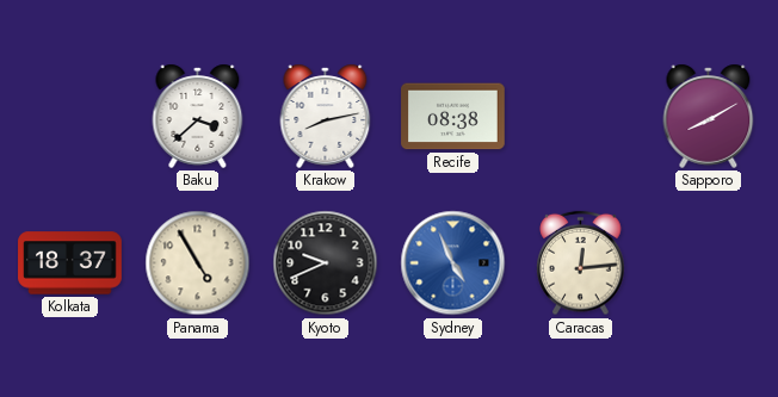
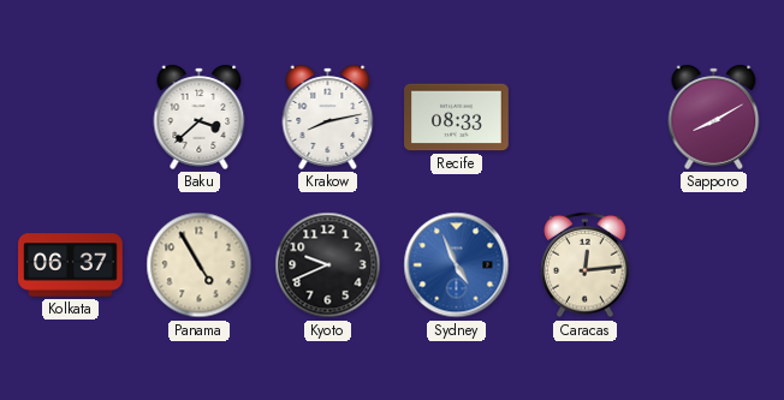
Recife: 08:38 -> 08:33 (457, 118)
Kolkata: 18:37 -> 06:37 (71, 265)
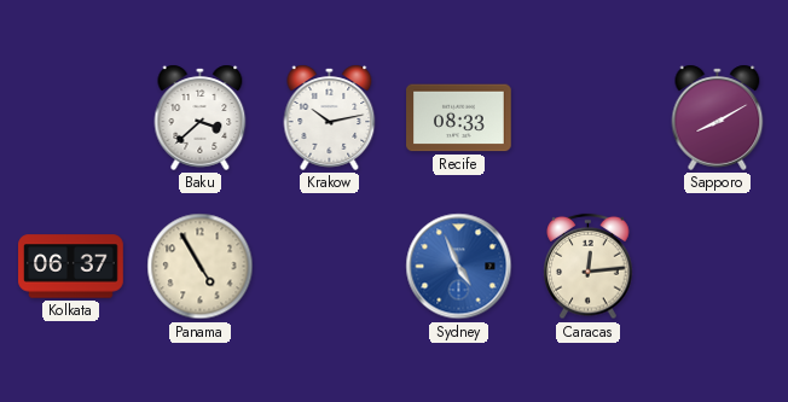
Krakow: 8:13 -> 10:13 (330, 117)
Kyoto: 9:41 -> none (328, 265)
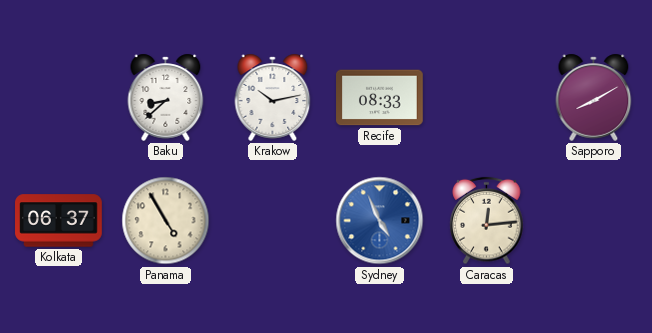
Baku: 3:38 -> 8:38 (166, 97)
